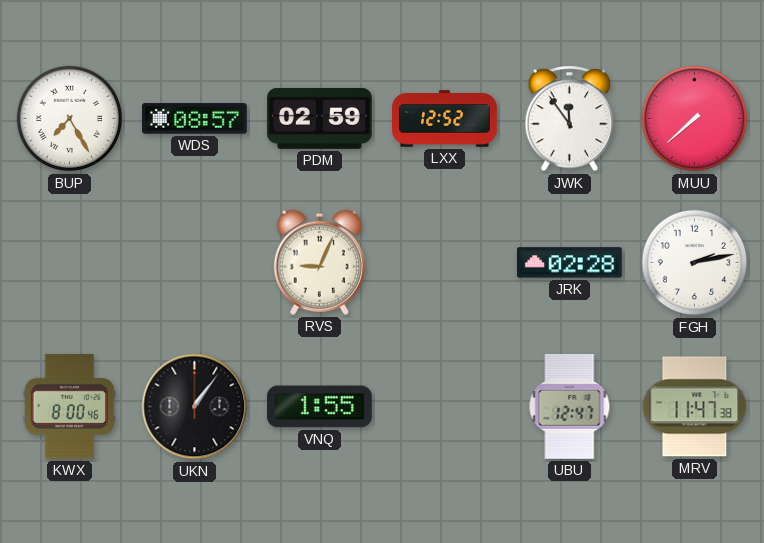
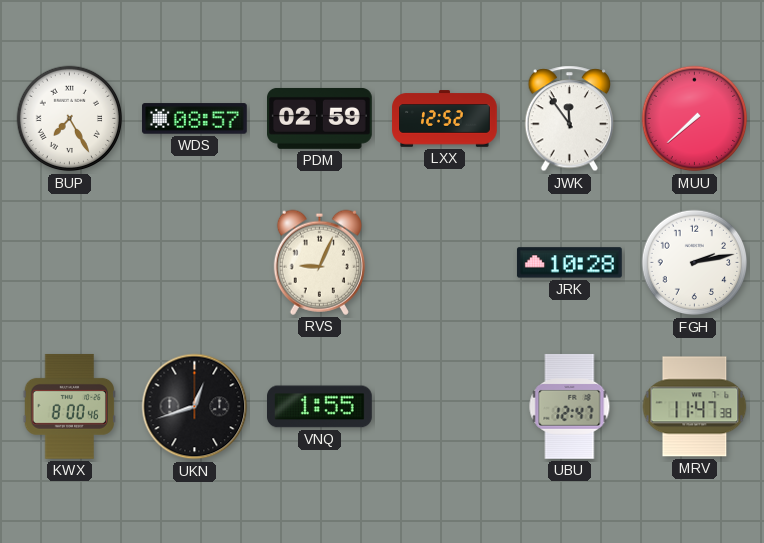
JRK: 02:28 -> 10:28 (569, 263)
UKN: 1:06 -> 12:42 (195, 407)
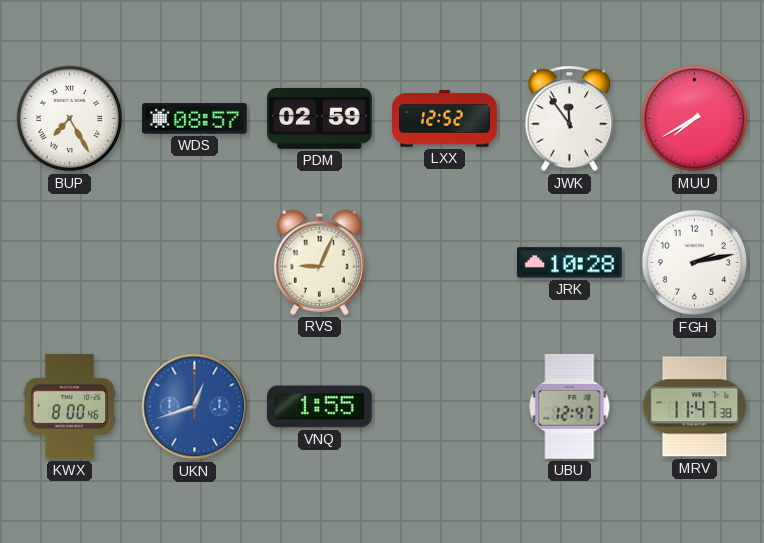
MUU: 7:38 -> 7:40 (695, 119)
UKN dial: black -> blue (195, 407)
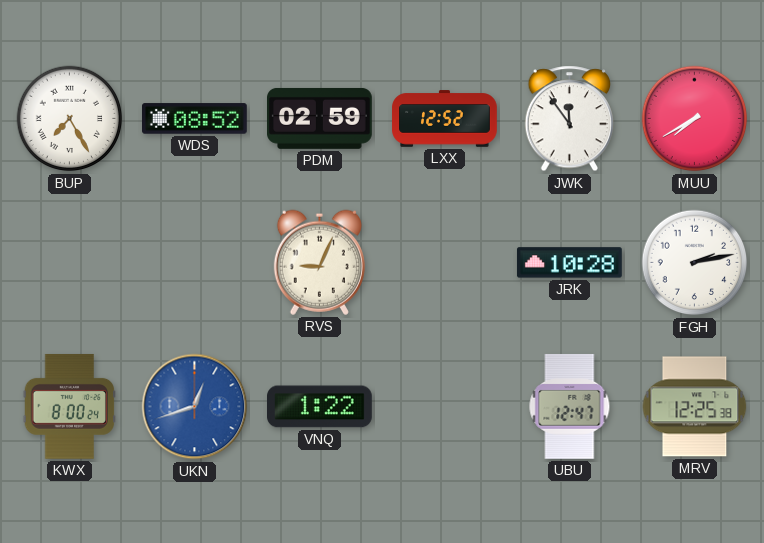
WDS: 08:57 -> 08:52 (195, 119)
KWX: 8:00:46 -> 8:00:24 (69, 406)
VNQ: 1:55 -> 1:22 (320, 407)
MRV: 11:47 -> 12:25 (695, 407)
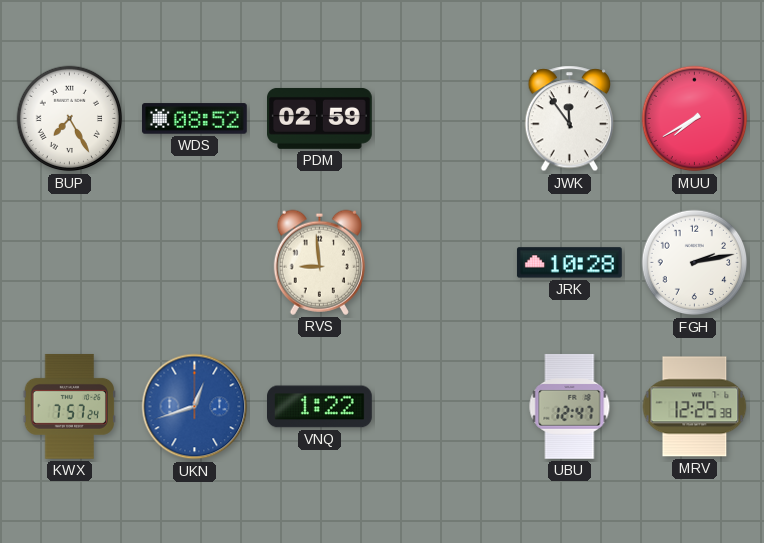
LXX: 12:52 -> none (445, 119)
RVS: 9:04 -> 8:59 (319, 262)
KWX: 8:00 -> 7:57 (69, 406)
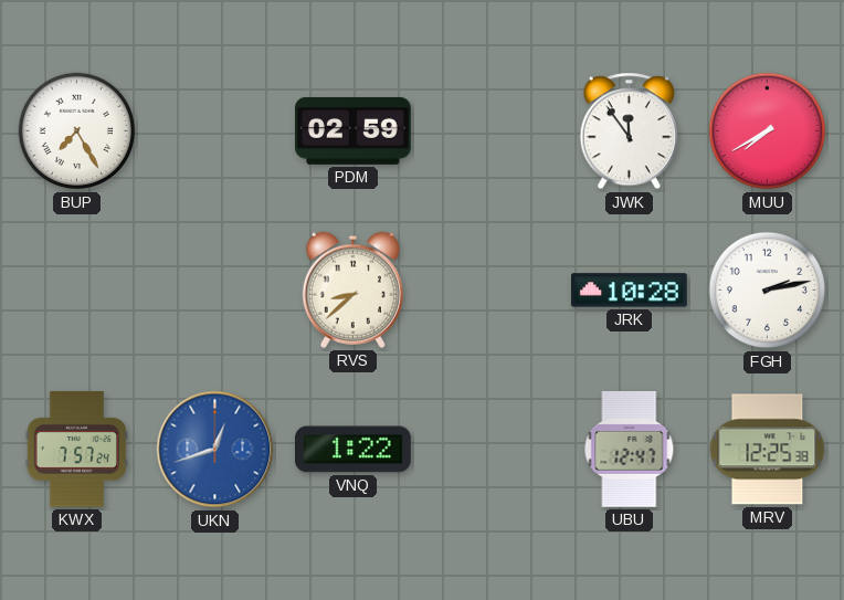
WDS: 08:52 -> none (195, 119)
RVS: 8:59 -> 8:38 (352, 290)
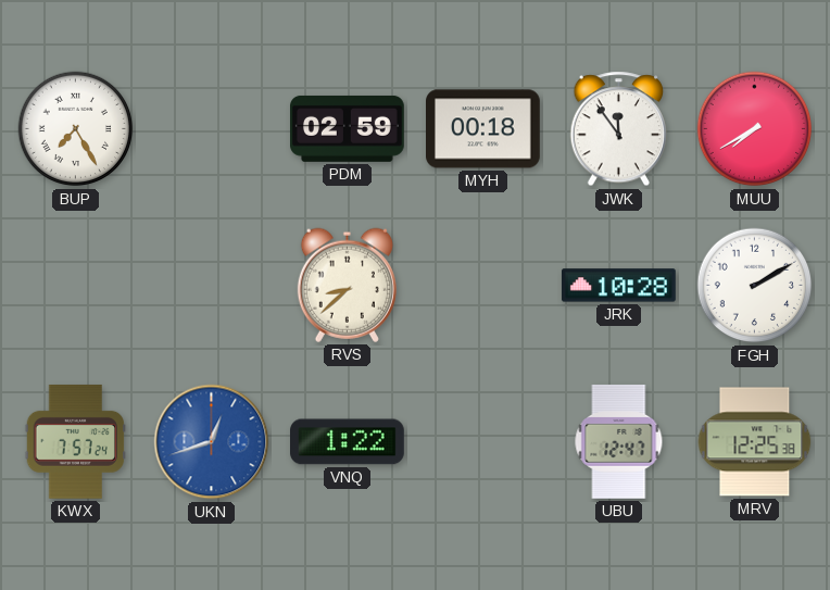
MYH: none -> 00:18 (483, 129)
FGH: 2:13 -> 2:10 (755, 286)
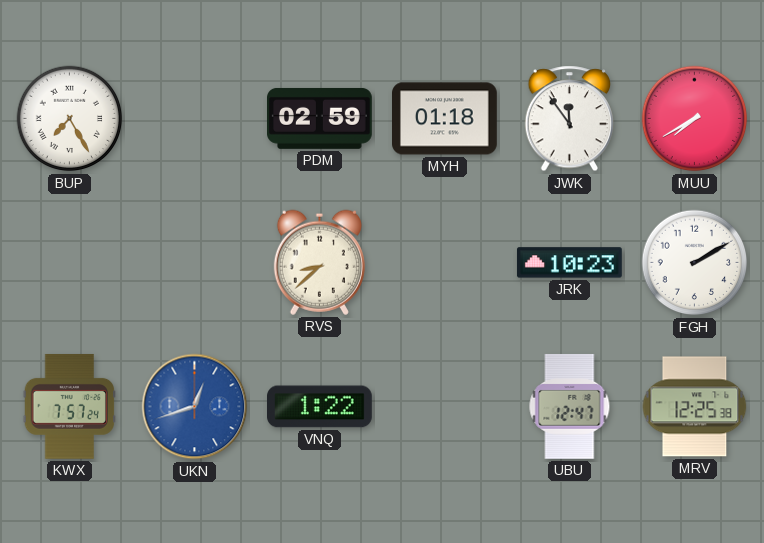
MYH: 00:18 -> 01:18 (445, 119)
JRK: 10:28 -> 10:23 (569, 263)
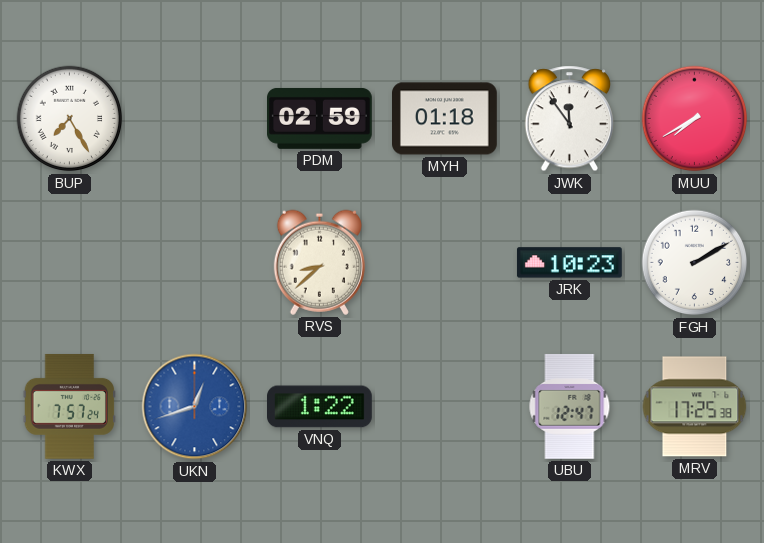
MRV: 12:25 -> 17:25 (695, 407)
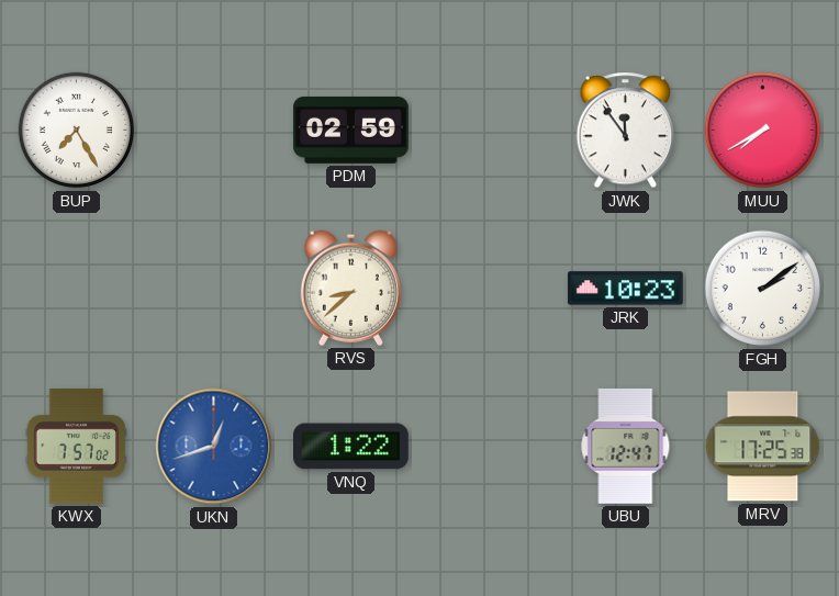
MYH: 01:18 -> none (445, 119)
FGH: 2:10 -> 2:09 (763, 289)
KWX: 7:57:24 -> 7:57:02 (76, 446)
